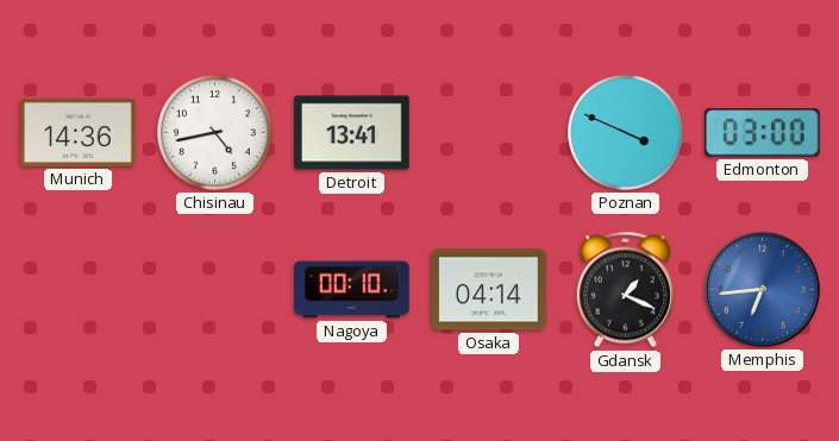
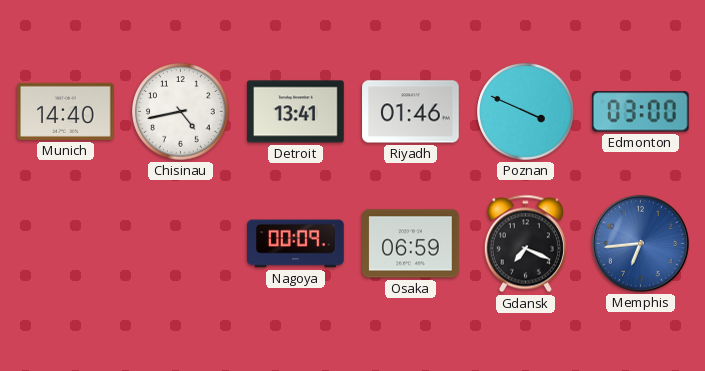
Munich: 14:36 -> 14:40 (66, 111)
Riyadh: none -> 01:46 (411, 112)
Nagoya: 00:10 -> 00:09 (296, 244)
Osaka: 04:14 -> 06:59 (411, 244)
Gdansk: 1:19 -> 7:19 (525, 244)
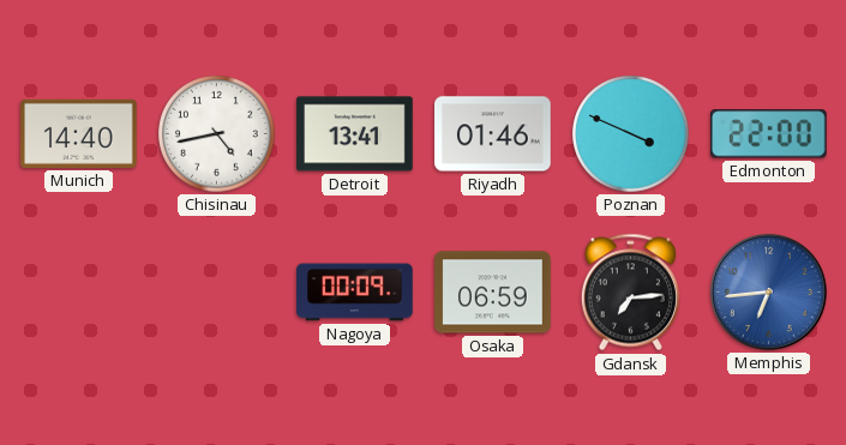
Edmonton: 03:00 -> 22:00 (768, 134)
Gdansk: 7:19 -> 7:14 (630, 293)
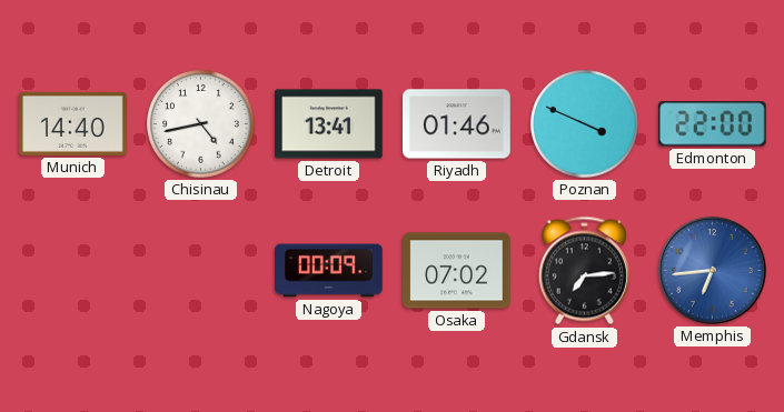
Osaka: 06:59 -> 07:02 (457, 271)
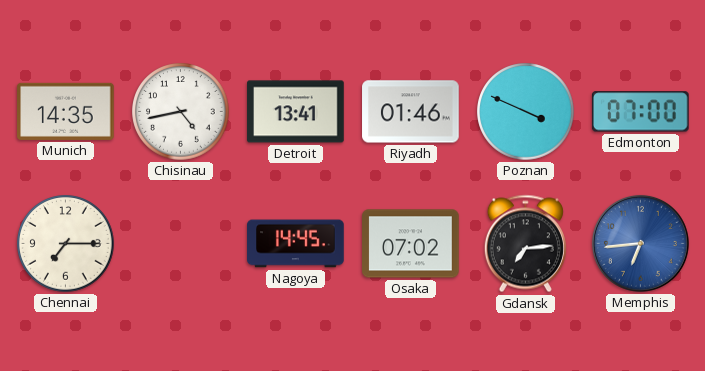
Munich: 14:40 -> 14:35 (66, 111)
Edmonton: 22:00 -> 07:00 (640, 112)
Chennai: none -> 7:15 (66, 244)
Nagoya: 00:09 -> 14:45 (296, 244)
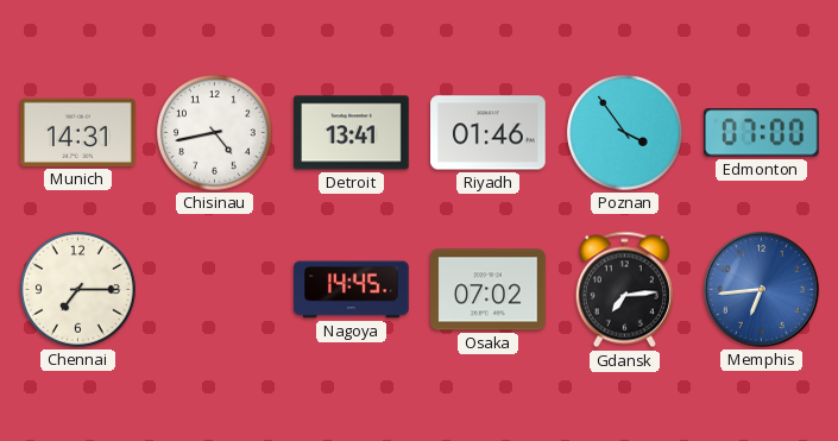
Munich: 14:35 -> 14:31 (78, 132)
Poznan: 3:49 -> 3:54 (625, 133)
